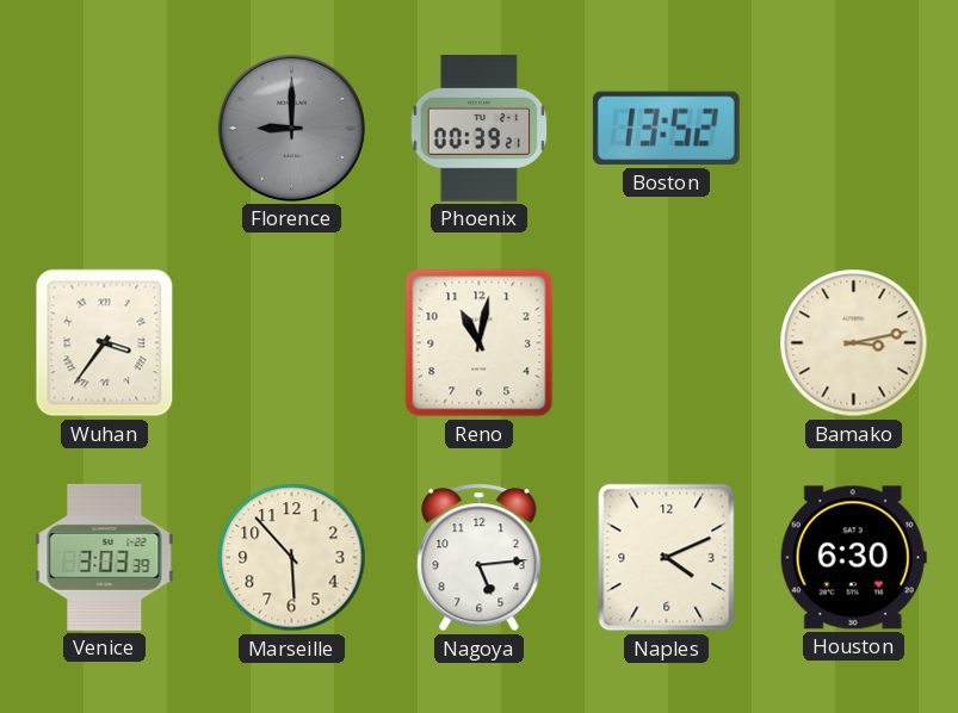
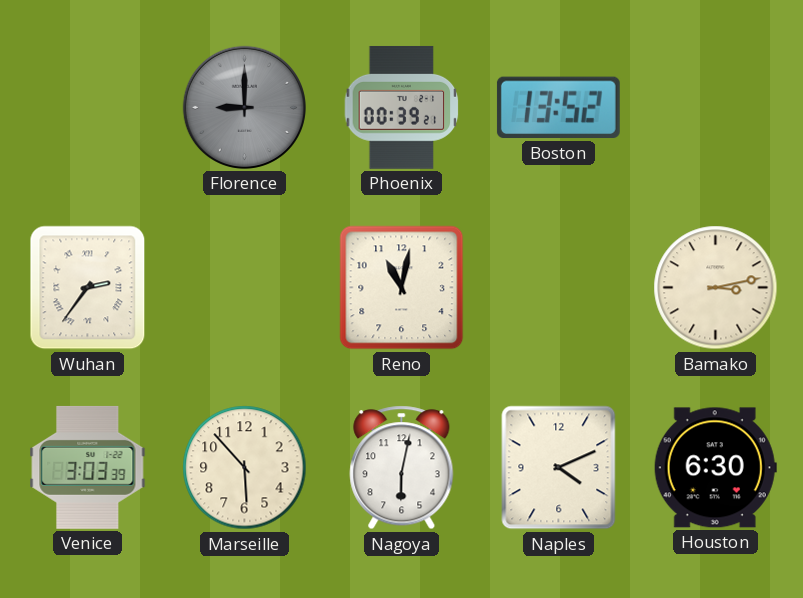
Wuhan: 3:36 -> 2:36 (88, 288)
Nagoya: 5:14 -> 6:02 (402, 468)
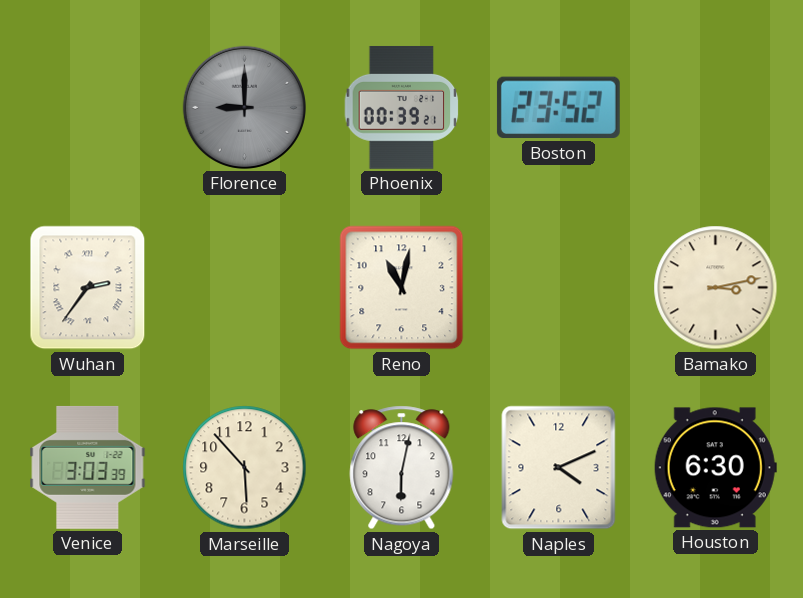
Boston: 13:52 -> 23:52 (558, 108)
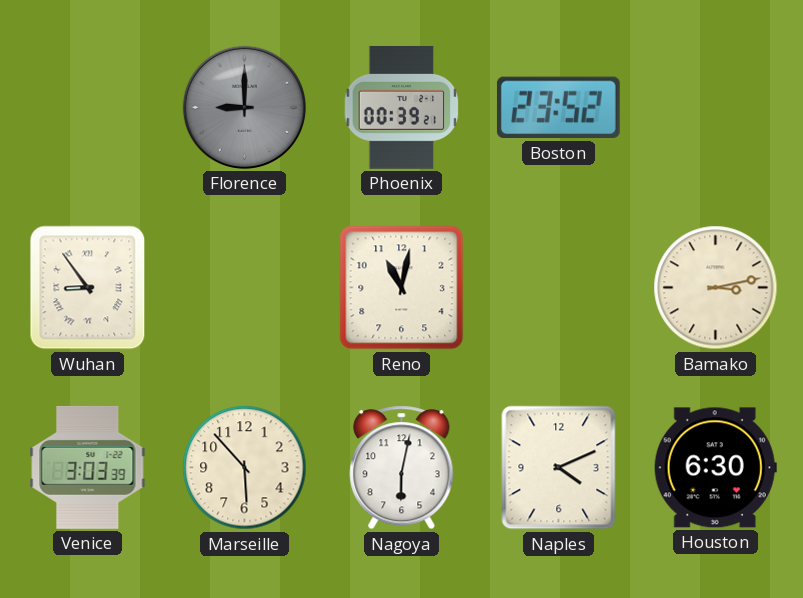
Wuhan: 2:36 -> 8:54 (88, 288)
